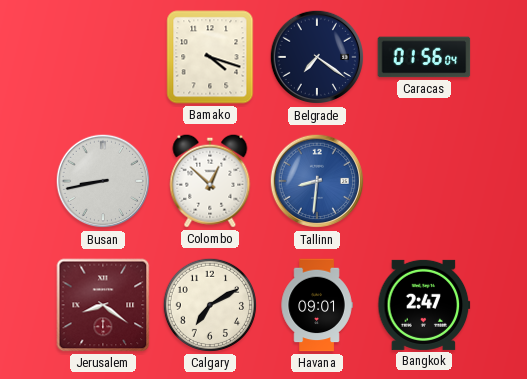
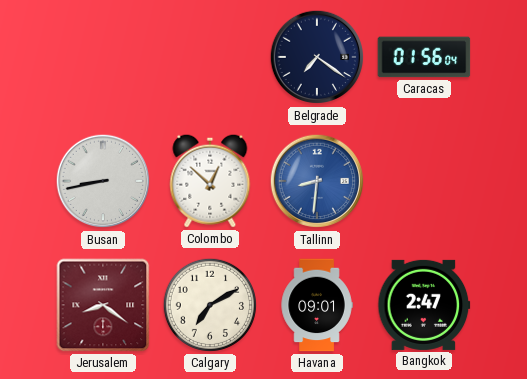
Bamako: 4:18 -> none (210, 57)
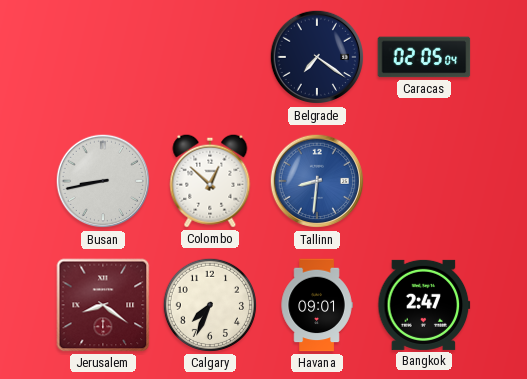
Caracas: 01:56 -> 02:05 (424, 57)
Calgary: 7:10 -> 7:34 (210, 305)
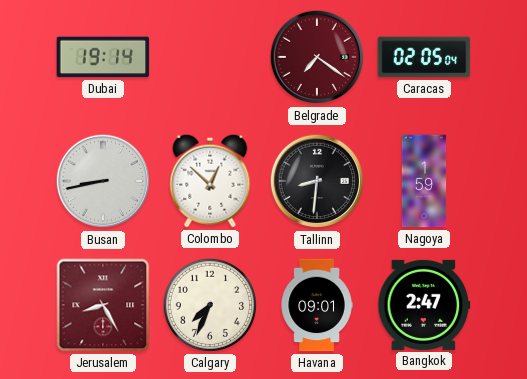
Dubai: none -> 19:14 (103, 57)
Belgrade dial: navy -> burgundy (317, 57)
Tallinn dial: blue -> black (317, 181)
Nagoya: none -> 1:59 (424, 181)
Jerusalem: 8:21 -> 8:25 (103, 305)
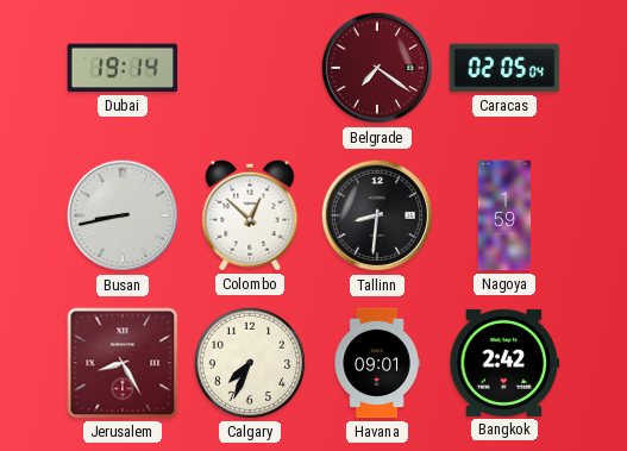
Bangkok: 2:47 -> 2:42 (504, 363)
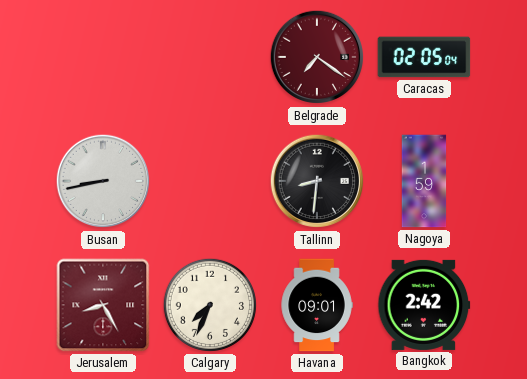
Dubai: 19:14 -> none (123, 68)
Colombo: 12:52 -> none (250, 215)
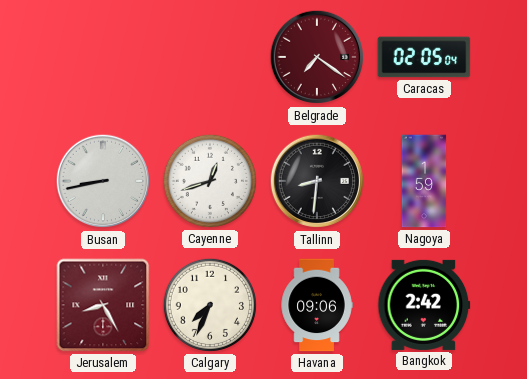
Cayenne: none -> 12:42 (210, 181)
Havana: 09:01 -> 09:06 (317, 305)
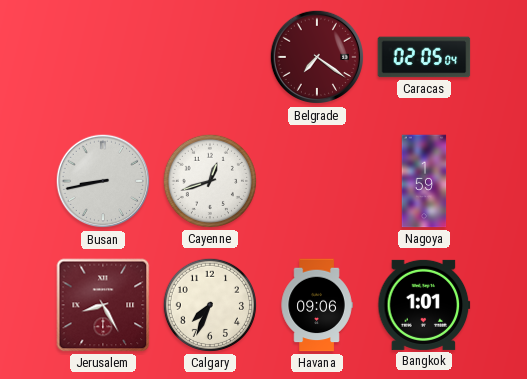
Tallinn: 8:31 -> none (317, 181)
Bangkok: 2:42 -> 1:01 (424, 305)
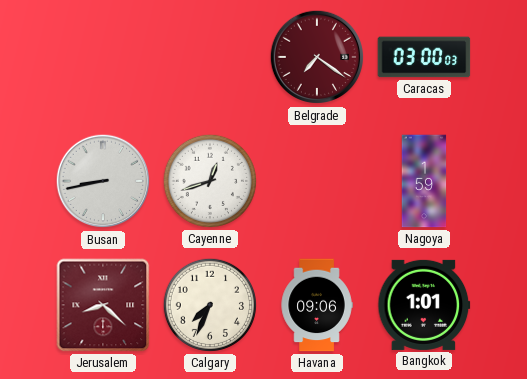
Caracas: 02:05 -> 03:00 (424, 57)
Jerusalem: 8:25 -> 8:22 (103, 305)
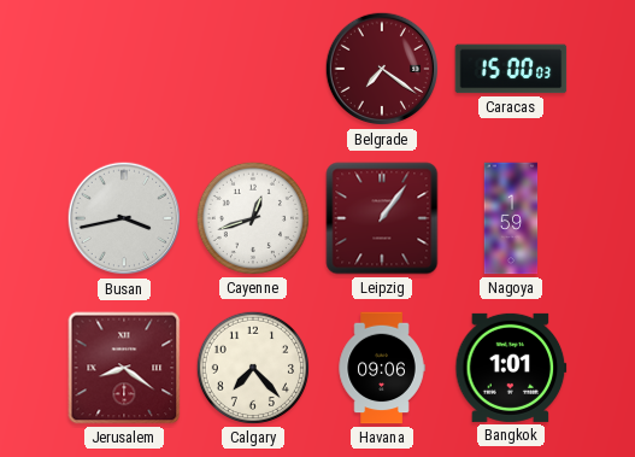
Caracas: 03:00 -> 15:00 (511, 69)
Busan: 8:43 -> 3:43 (124, 218)
Leipzig: none -> 1:06 (382, 218)
Jerusalem: 8:22 -> 8:21 (124, 368)
Calgary: 7:34 -> 7:23 (253, 368)
